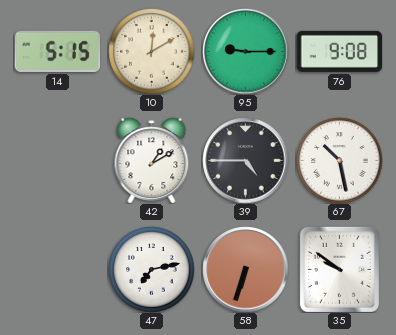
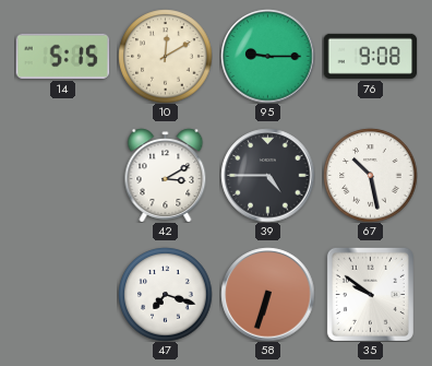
42: 1:10 -> 3:10 (166, 175)
47: 7:13 -> 7:18 (165, 294)
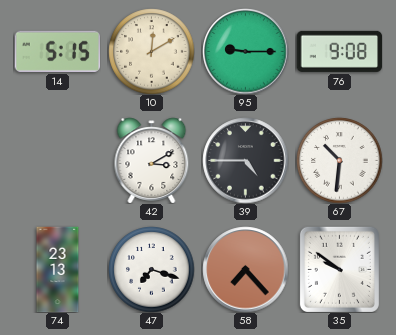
67: 10:28 -> 10:31 (339, 160)
74: none -> 23:13 (58, 269)
58: 6:33 -> 7:23 (245, 269)
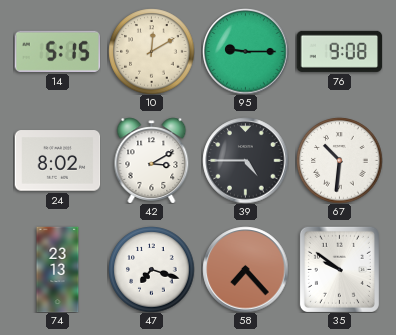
24: none -> 8:02 (57, 161)
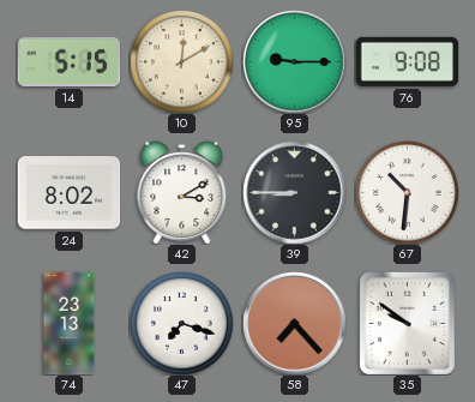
39: 4:45 -> 8:45 (294, 192)
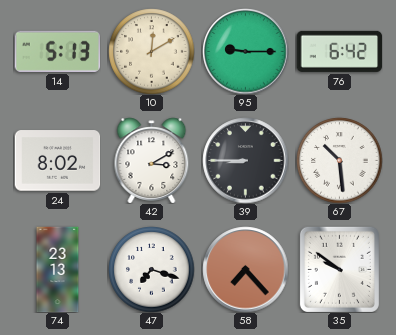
14: 5:15 -> 5:13 (57, 51)
76: 9:08 -> 6:42 (339, 51)
67: 10:31 -> 10:29 (339, 160)
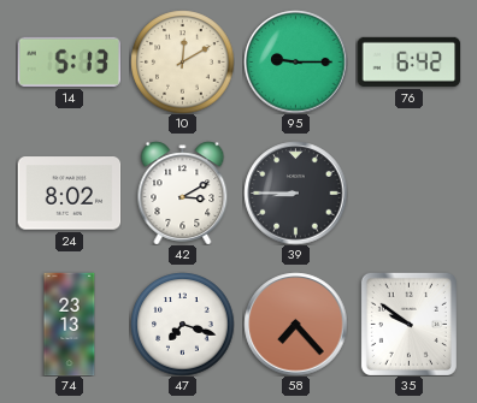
67: 10:29 -> none (339, 160)
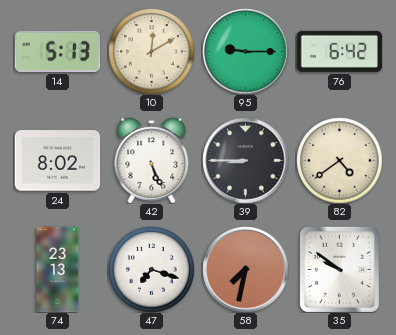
42: 3:10 -> 5:26 (152, 160)
82: none -> 4:39 (339, 160)
58: 7:23 -> 7:32 (245, 269)
